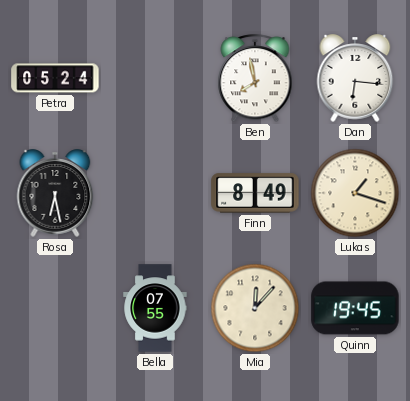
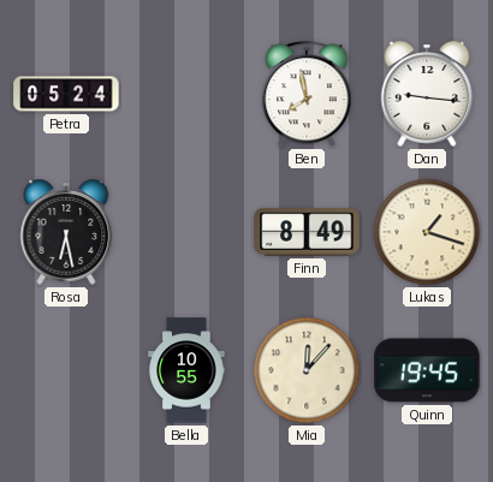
Dan: 6:16 -> 9:16 (427, 94)
Bella: 07:55 -> 10:55 (186, 370)
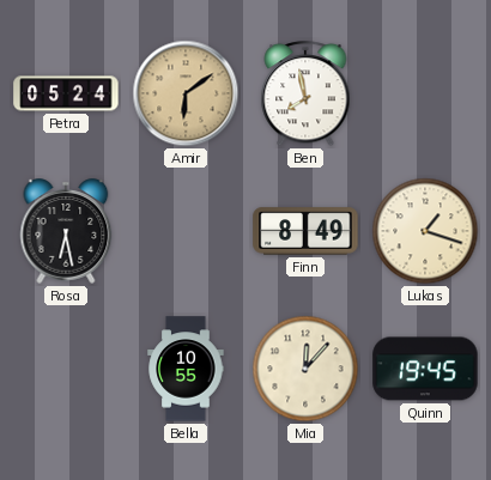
Amir: none -> 6:09 (186, 93)
Dan: 9:16 -> none (427, 94)
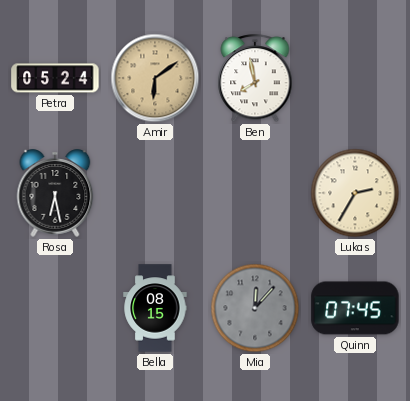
Finn: 8:49 -> none (305, 231)
Lukas: 1:18 -> 2:35 (355, 193)
Bella: 10:55 -> 08:15 (155, 308)
Mia dial: cream -> grey (255, 308)
Quinn: 19:45 -> 07:45 (355, 308)
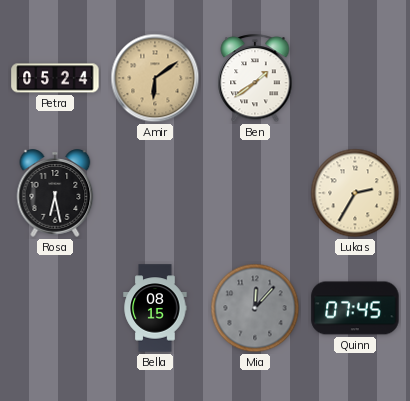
Ben: 7:58 -> 1:39 (255, 79)
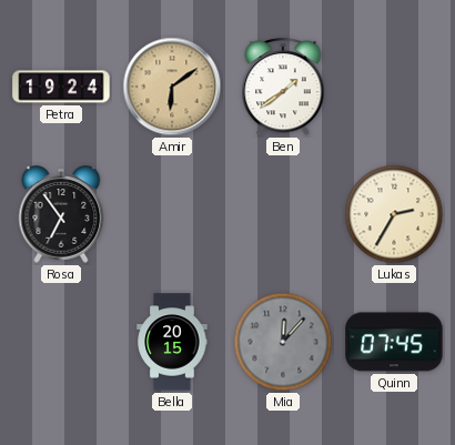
Petra: 05:24 -> 19:24 (61, 87)
Rosa: 6:28 -> 6:54 (61, 214)
Bella: 08:15 -> 20:15 (172, 342)
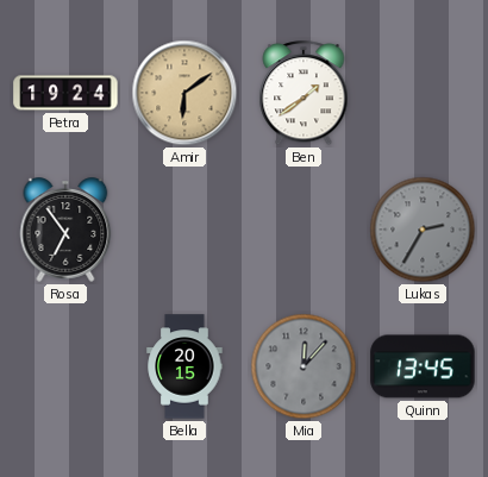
Lukas dial: cream -> grey (423, 230)
Quinn: 07:45 -> 13:45 (423, 366)
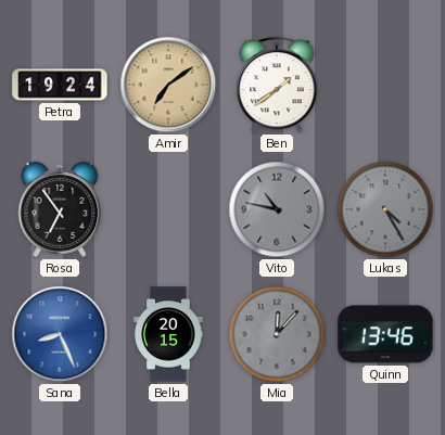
Amir: 6:09 -> 7:09 (168, 85)
Vito: none -> 10:47 (277, 209)
Lukas: 2:35 -> 4:25 (385, 209)
Sana: none -> 8:26 (60, 334)
Quinn: 13:45 -> 13:46 (385, 334)
